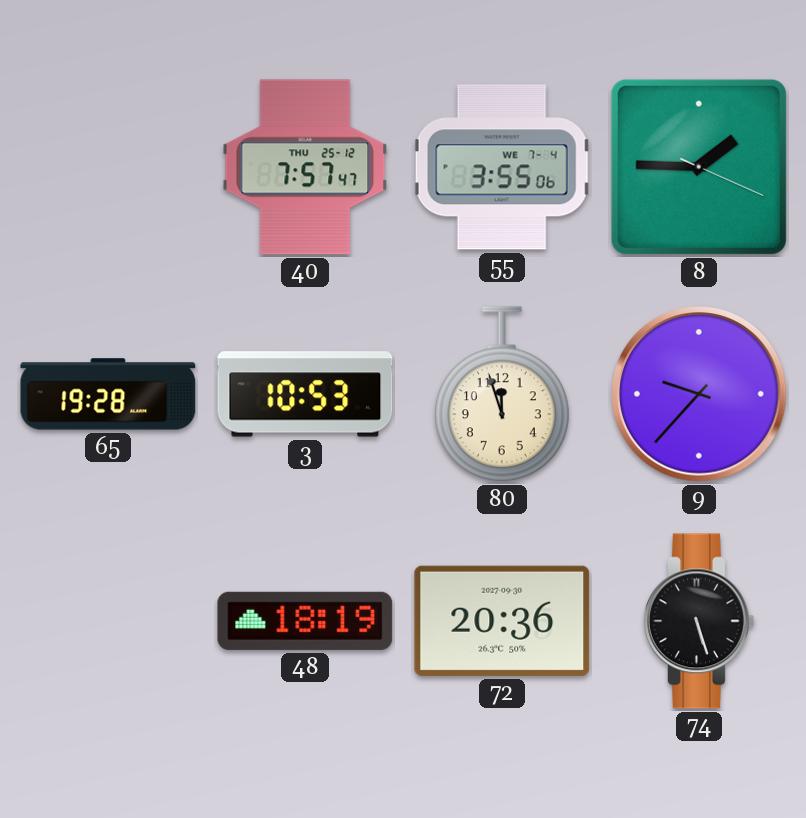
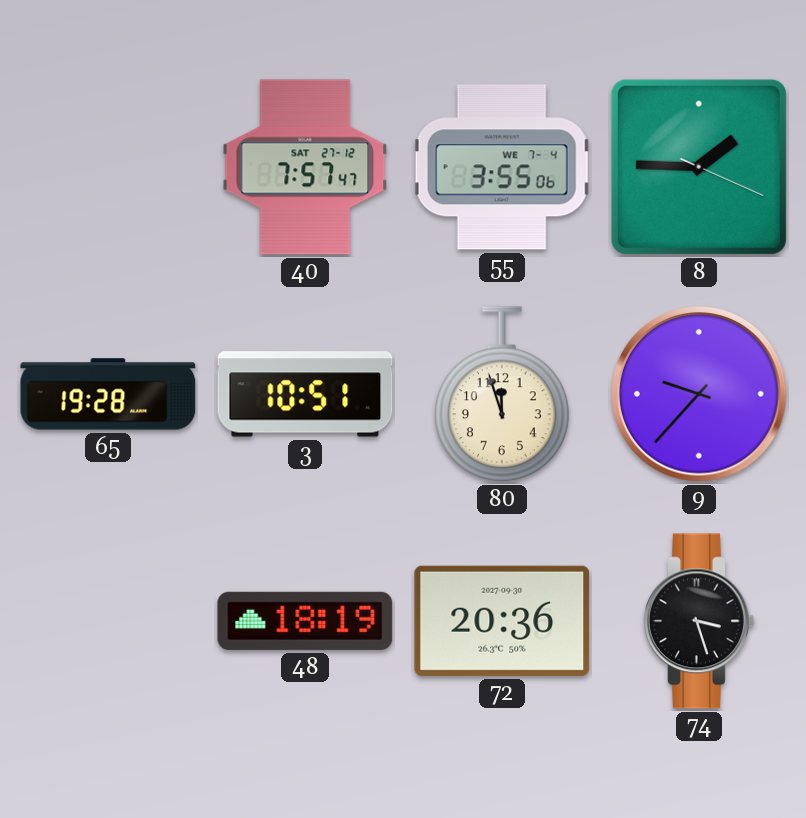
40 date: THU 25-12 -> SAT 27-12 (305, 167)
3: 10:53 -> 10:51 (305, 394)
74: 5:27 -> 3:27 (699, 621)
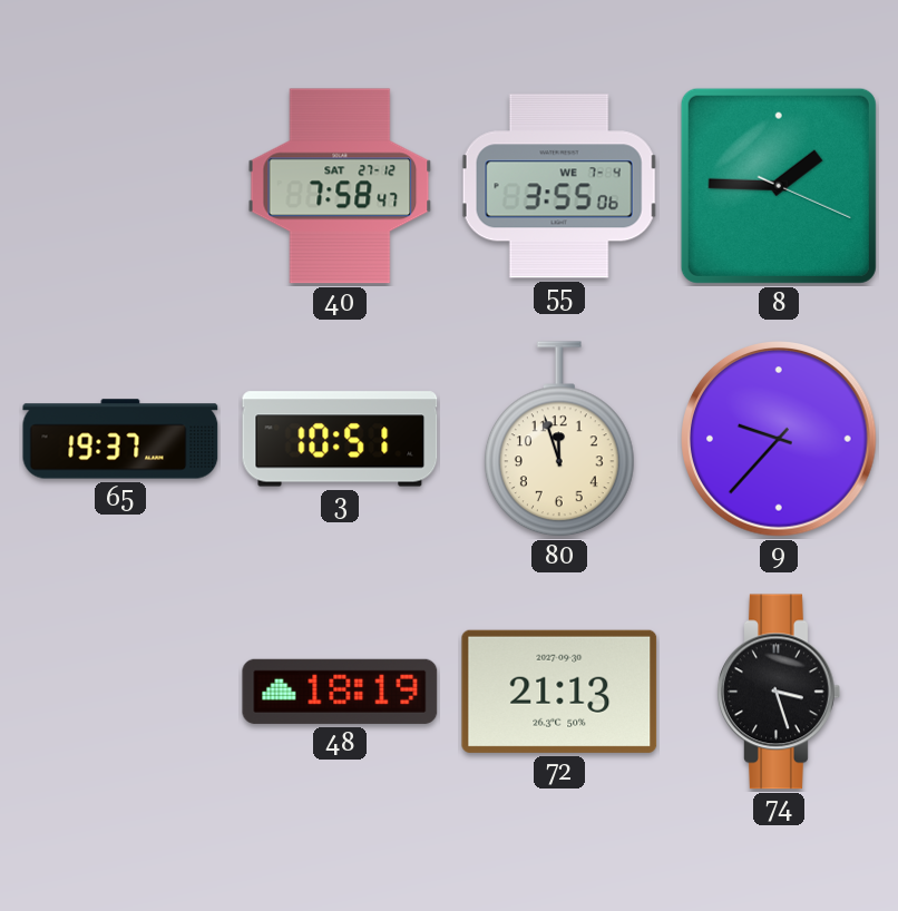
40: 7:57 -> 7:58 (340, 186)
65: 19:28 -> 19:37 (120, 439)
72: 20:36 -> 21:13 (559, 692)
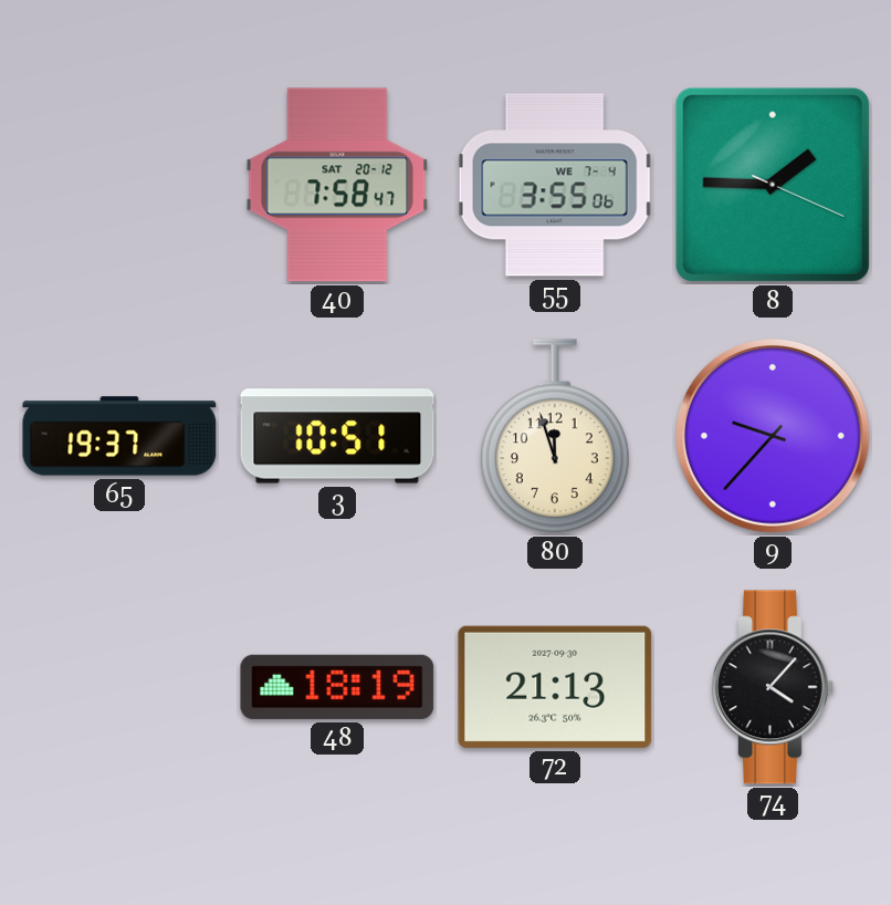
40 date: SAT 27-12 -> SAT 20-12 (337, 185)
74: 3:27 -> 4:07 (773, 687)
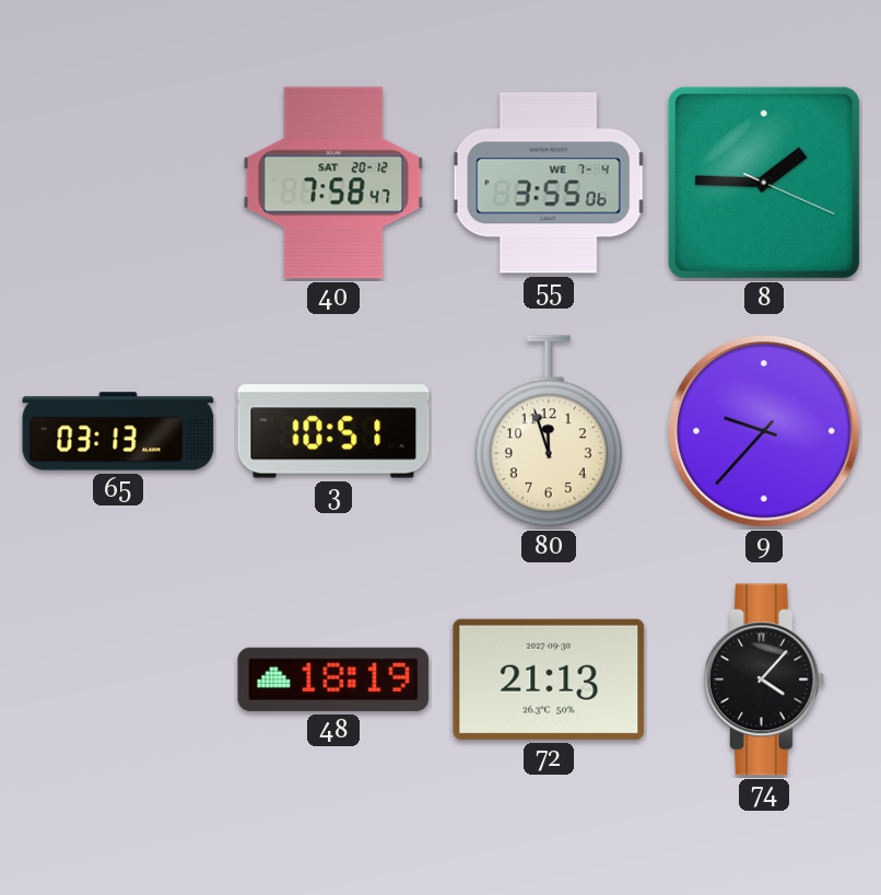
65: 19:37 -> 03:13 (118, 431)
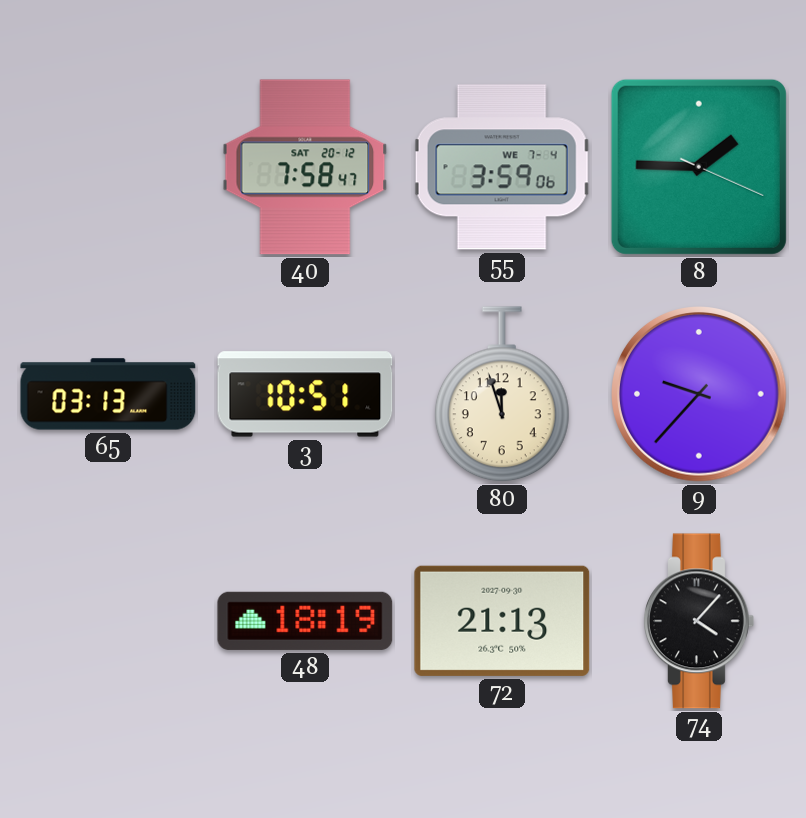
55: 3:55 -> 3:59 (502, 167)
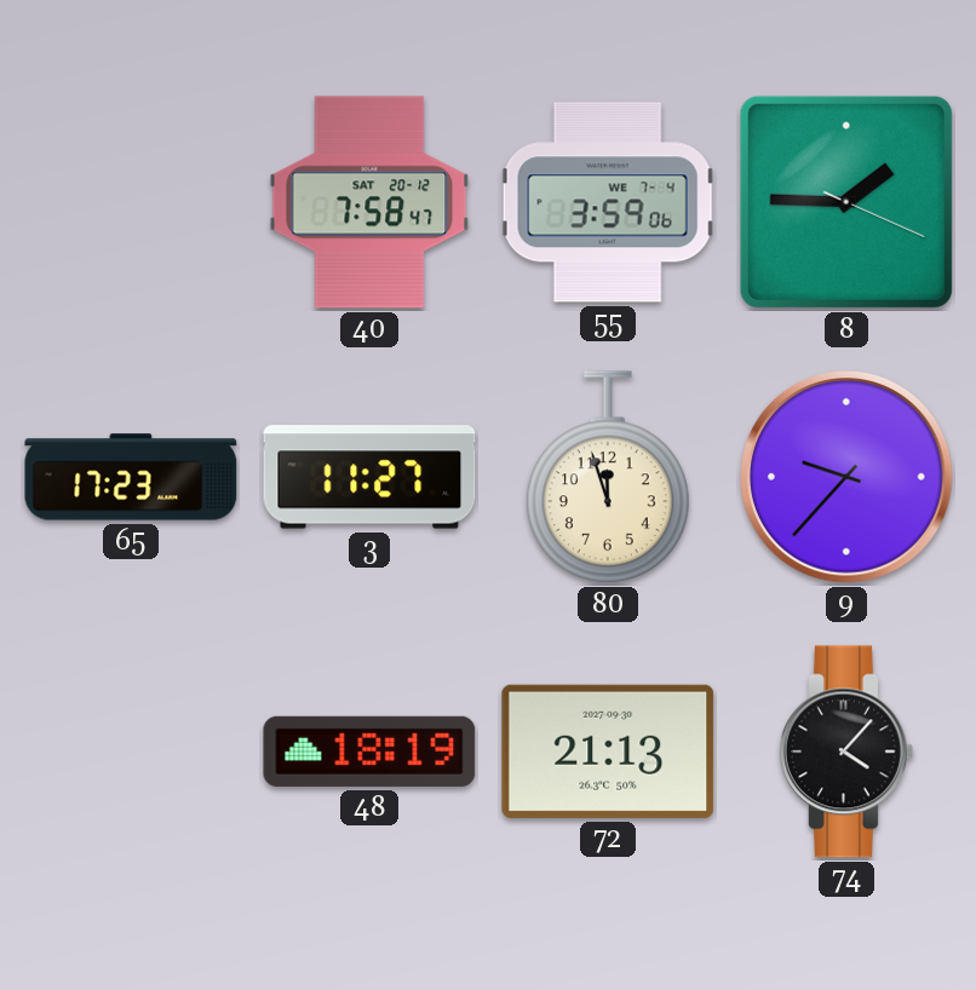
65: 03:13 -> 17:23 (131, 477)
3: 10:51 -> 11:27 (369, 477)
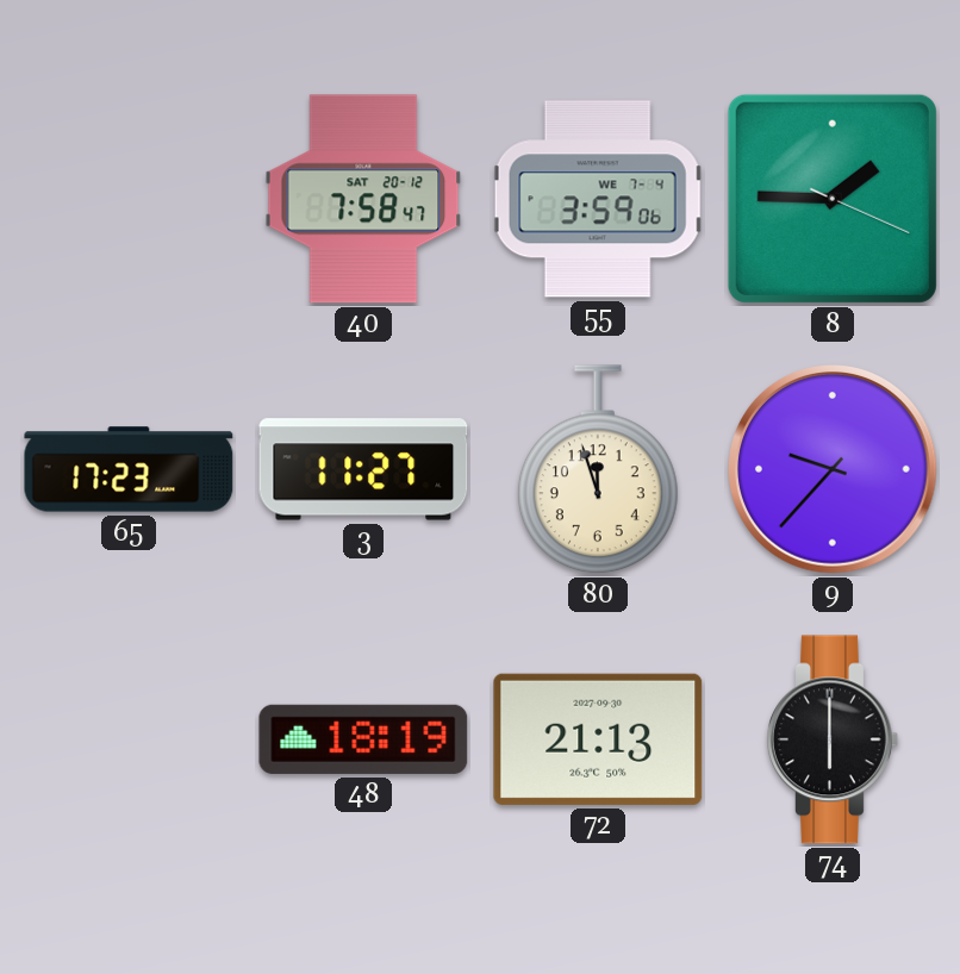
74: 4:07 -> 6:00 (833, 739)
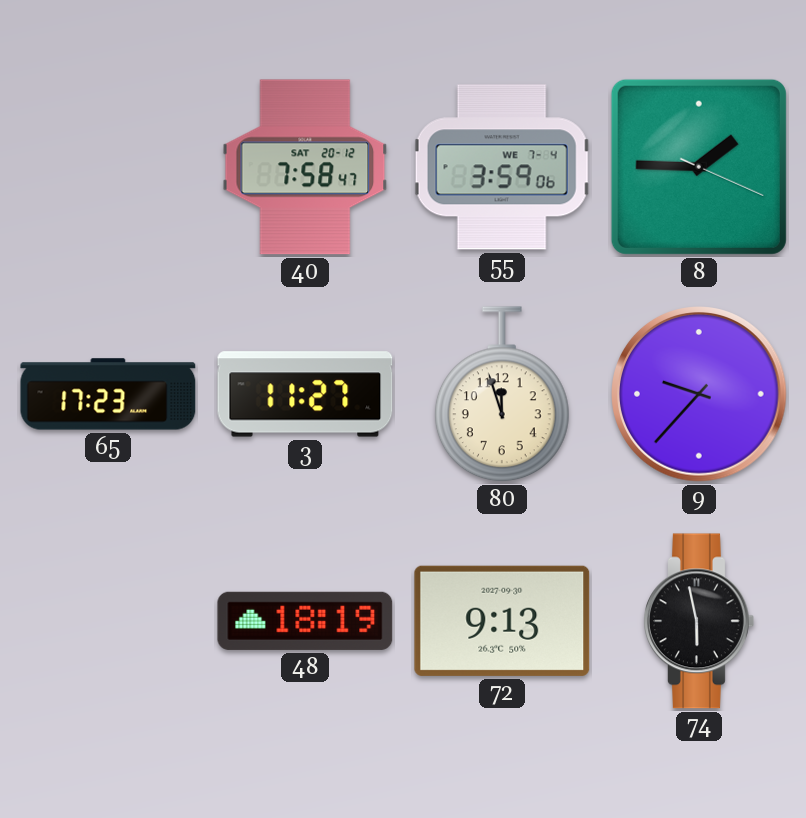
72: 21:13 -> 9:13 (502, 621)
74: 6:00 -> 5:58 (699, 621)
